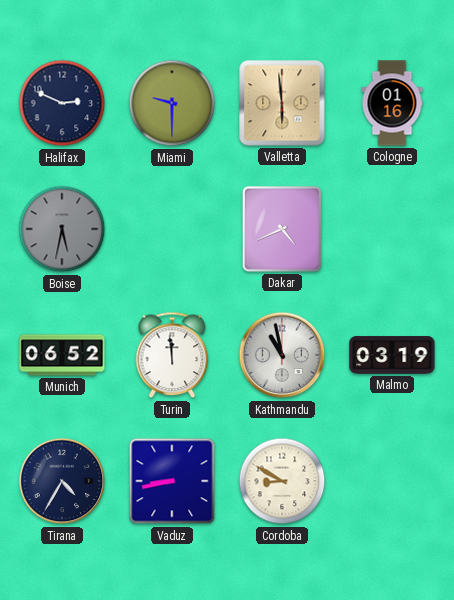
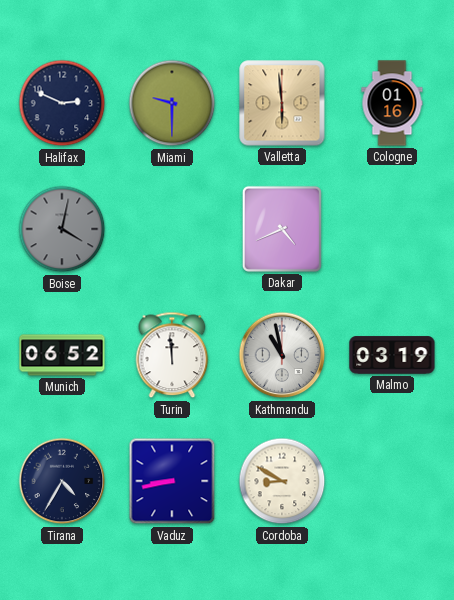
Boise: 5:32 -> 4:02 (62, 229)
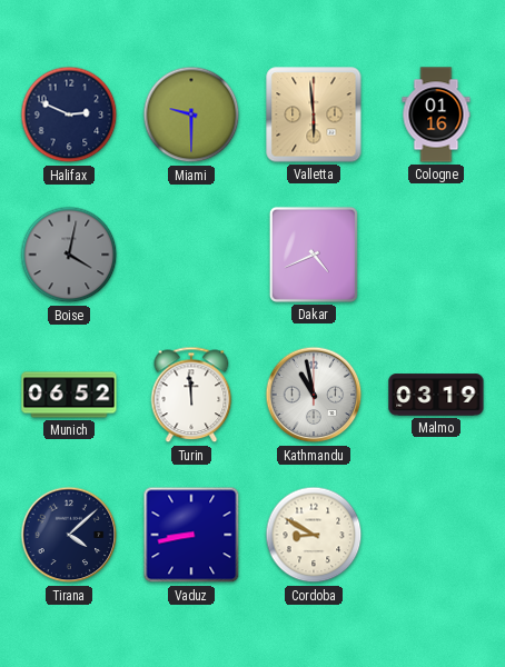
Tirana: 4:35 -> 4:08 (69, 535)
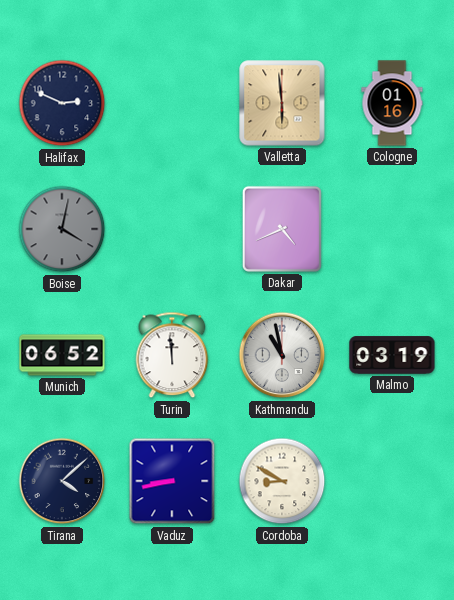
Miami: 9:30 -> none (191, 115)
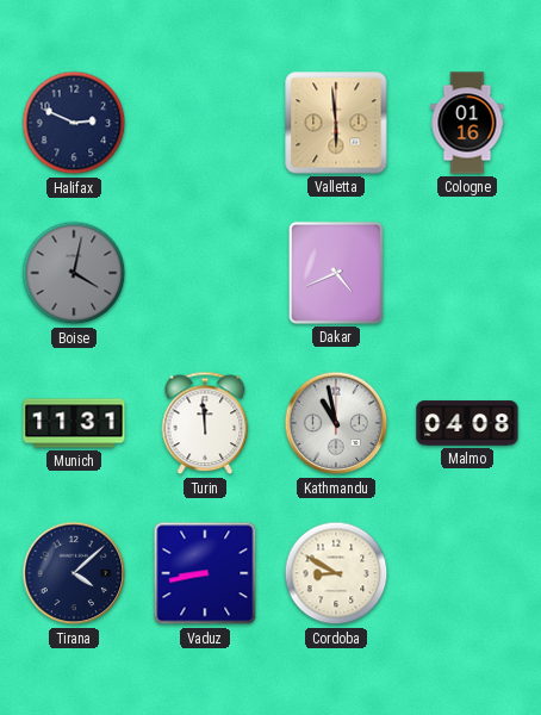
Munich: 06:52 -> 11:31 (74, 423)
Malmo: 03:19 -> 04:08 (467, 423)
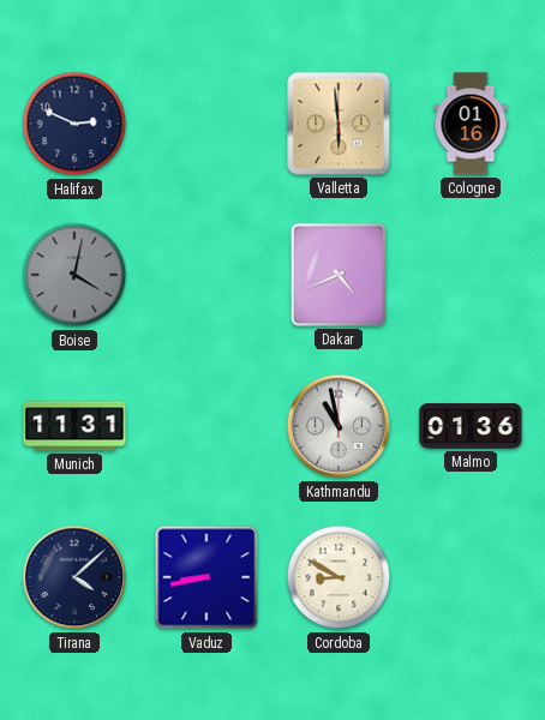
Turin: 11:59 -> none (205, 423)
Malmo: 04:08 -> 01:36 (471, 426)
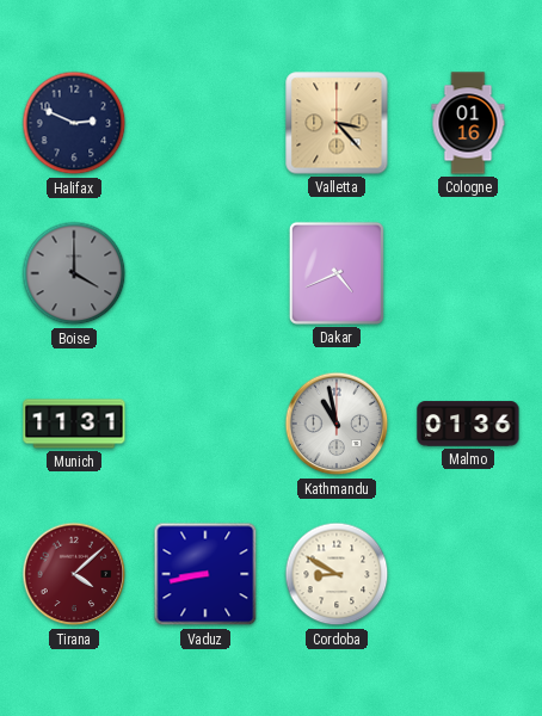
Valletta: 5:59 -> 3:23 (337, 123)
Boise: 4:02 -> 4:00 (74, 273)
Tirana dial: navy -> burgundy (74, 574)
